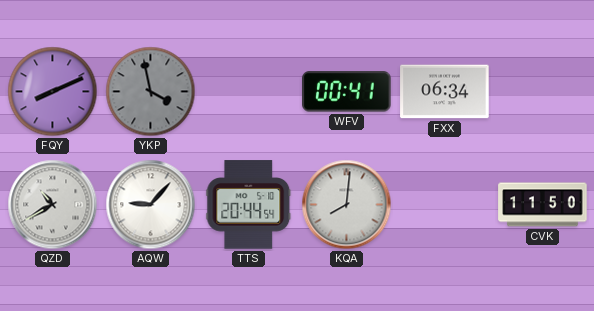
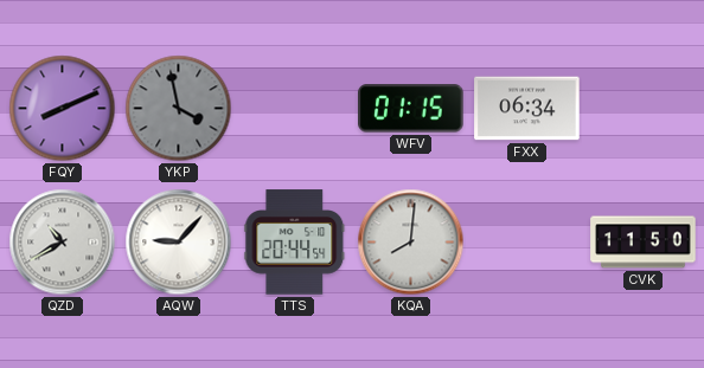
WFV: 00:41 -> 01:15 (411, 109)
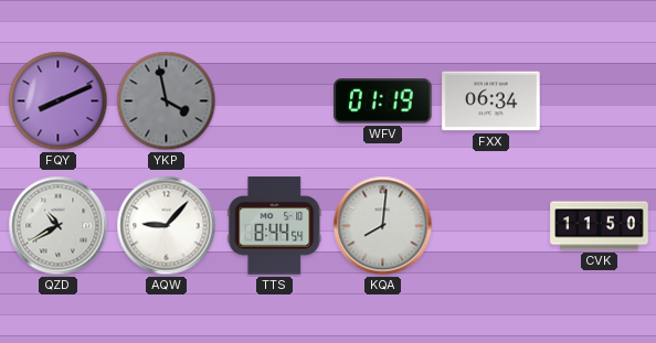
WFV: 01:15 -> 01:19 (383, 101)
TTS: 20:44 -> 8:44 (275, 226)
